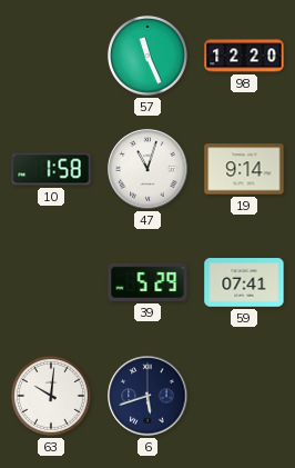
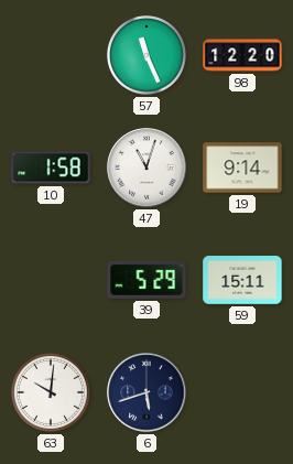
59: 07:41 -> 15:11 (242, 280)
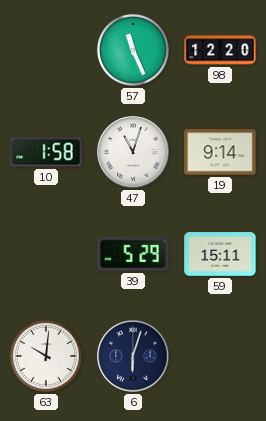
6: 5:42 -> 6:03 (133, 356)
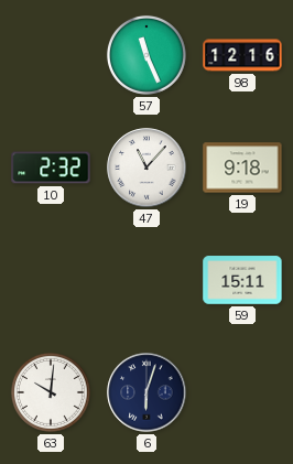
98: 12:20 -> 12:16 (242, 55)
10: 1:58 -> 2:32 (51, 168)
47: 11:03 -> 11:07 (146, 168)
19: 9:14 -> 9:18 (242, 168)
39: 5:29 -> none (133, 254)
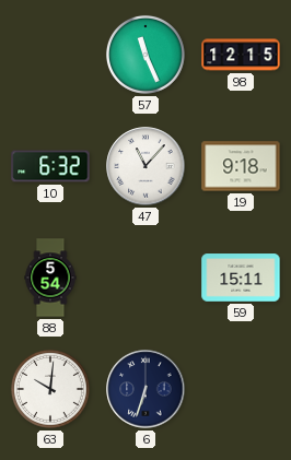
98: 12:16 -> 12:15 (241, 55)
10: 2:32 -> 6:32 (50, 166)
88: none -> 5:54 (50, 278)
6: 6:03 -> 6:33 (145, 389)
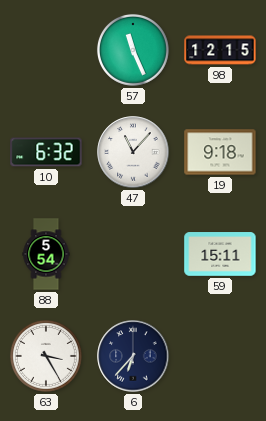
63: 10:01 -> 3:25 (46, 356)
6: 6:33 -> 6:37 (133, 356)
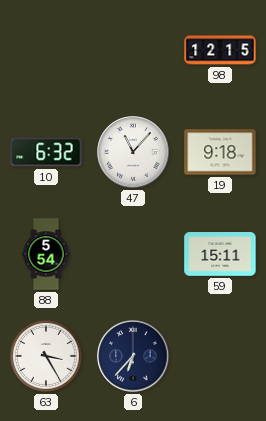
57: 11:26 -> none (133, 50)
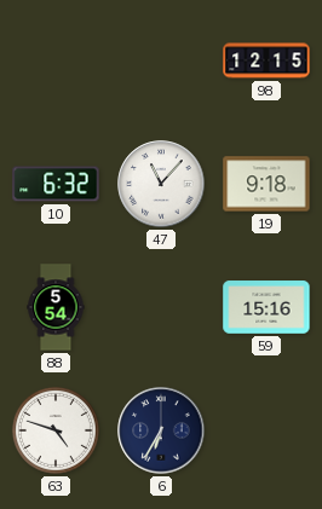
59: 15:11 -> 15:16 (266, 307)
63: 3:25 -> 4:48 (56, 430)
6: 6:37 -> 6:35 (161, 430)
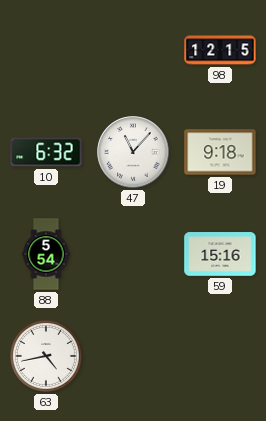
63: 4:48 -> 4:43 (46, 356)
6: 6:35 -> none (161, 430)
